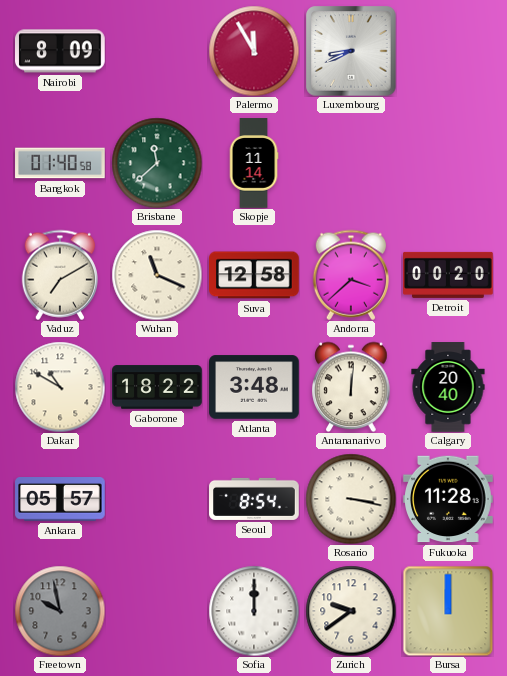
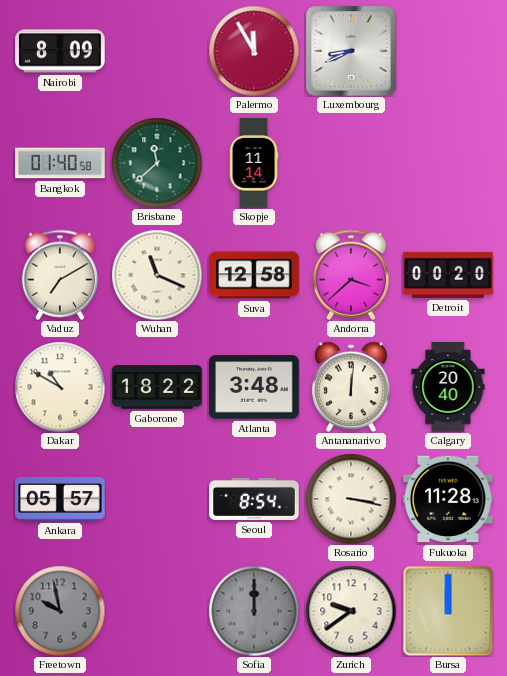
Sofia dial: white -> grey (254, 611)
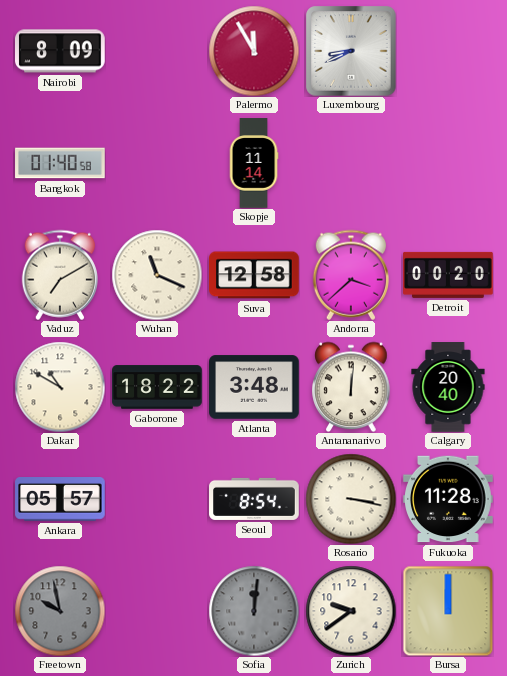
Brisbane: 11:38 -> none (157, 163)
Sofia: 12:00 -> 12:01 (254, 611)
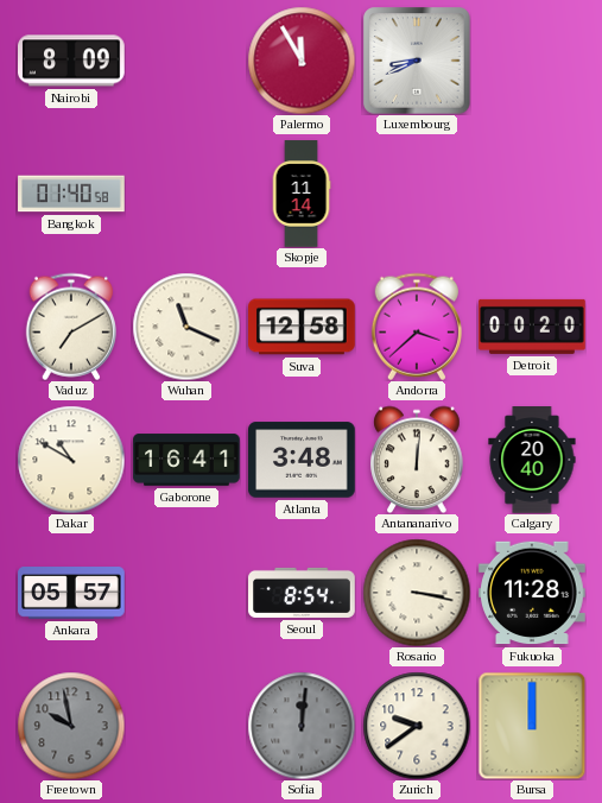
Gaborone: 18:22 -> 16:41 (186, 460)
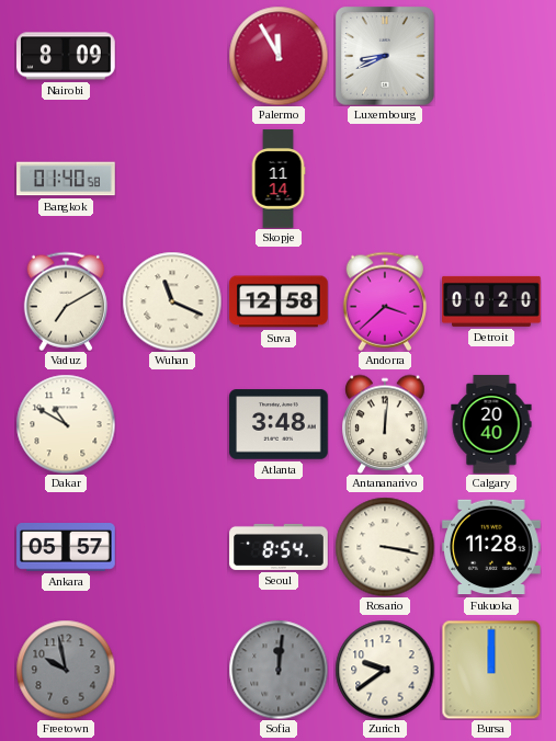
Gaborone: 16:41 -> none (186, 460)
